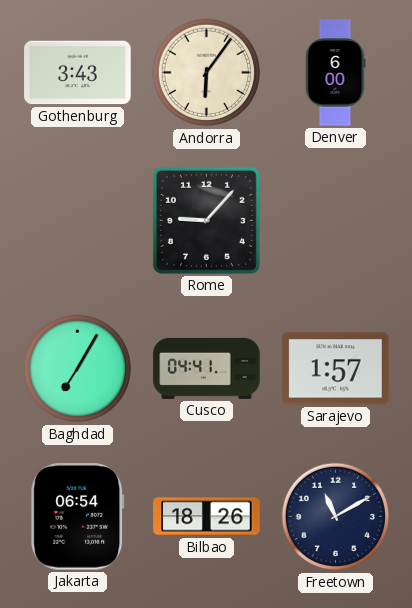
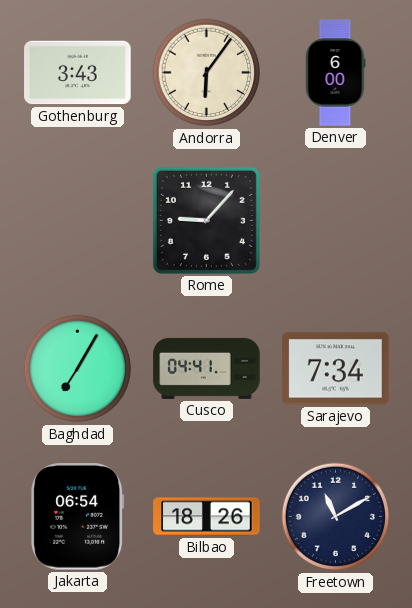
Sarajevo: 1:57 -> 7:34 (336, 369)
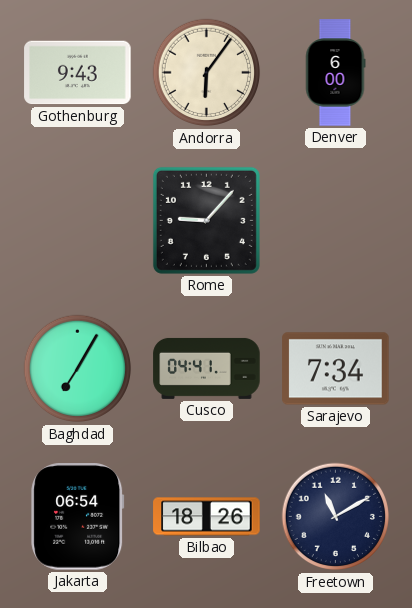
Gothenburg: 3:43 -> 9:43 (78, 73)
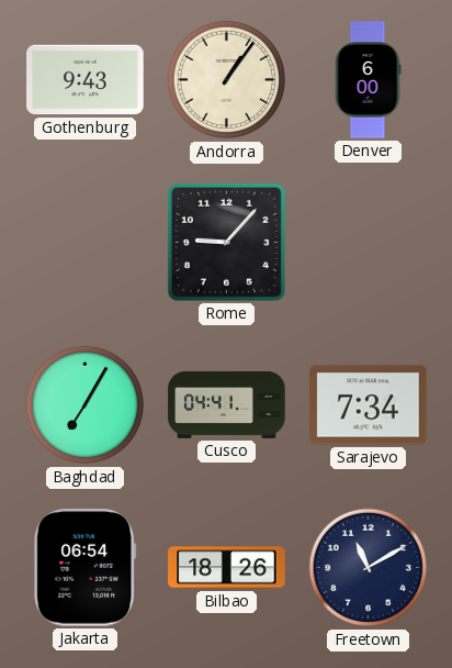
Andorra: 6:06 -> 1:06 (227, 80)
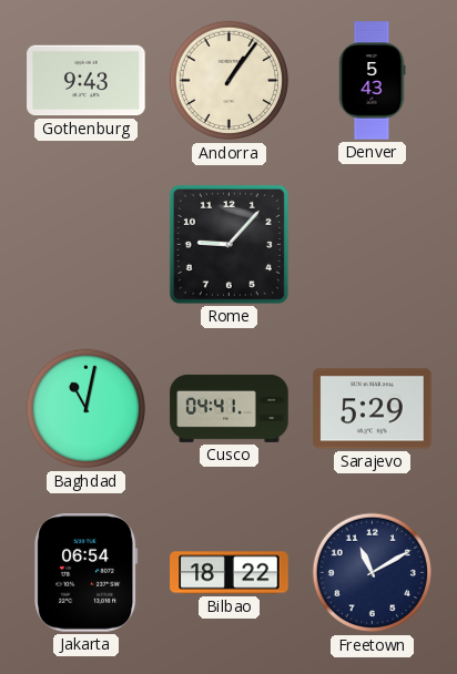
Denver: 6:00 -> 5:43 (372, 81)
Baghdad: 7:05 -> 11:02 (87, 409)
Sarajevo: 7:34 -> 5:29 (373, 409)
Bilbao: 18:26 -> 18:22 (230, 573)
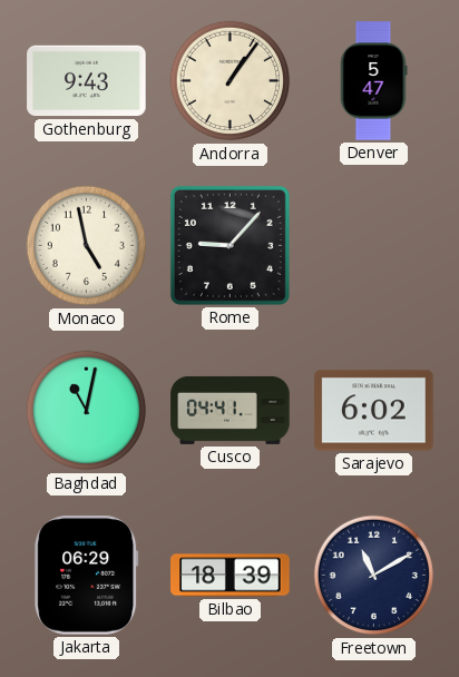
Denver: 5:43 -> 5:47 (373, 81)
Monaco: none -> 4:58 (87, 246)
Sarajevo: 5:29 -> 6:02 (374, 411)
Jakarta: 06:54 -> 06:29 (87, 576)
Bilbao: 18:22 -> 18:39 (231, 576)
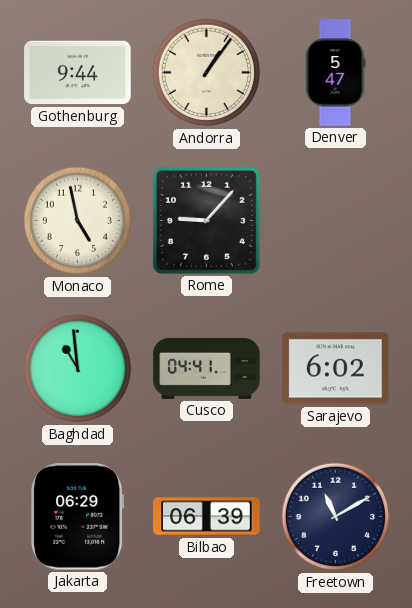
Gothenburg: 9:43 -> 9:44 (78, 73)
Baghdad: 11:02 -> 10:59 (78, 369)
Bilbao: 18:39 -> 06:39 (207, 517)
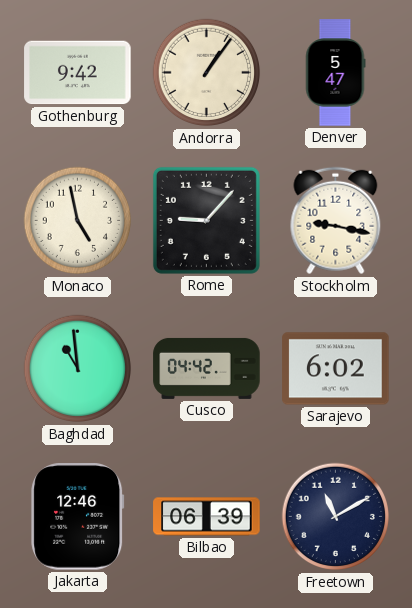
Gothenburg: 9:44 -> 9:42 (78, 73)
Stockholm: none -> 9:17 (336, 221)
Cusco: 04:41 -> 04:42 (207, 368)
Jakarta: 06:29 -> 12:46 (78, 517)
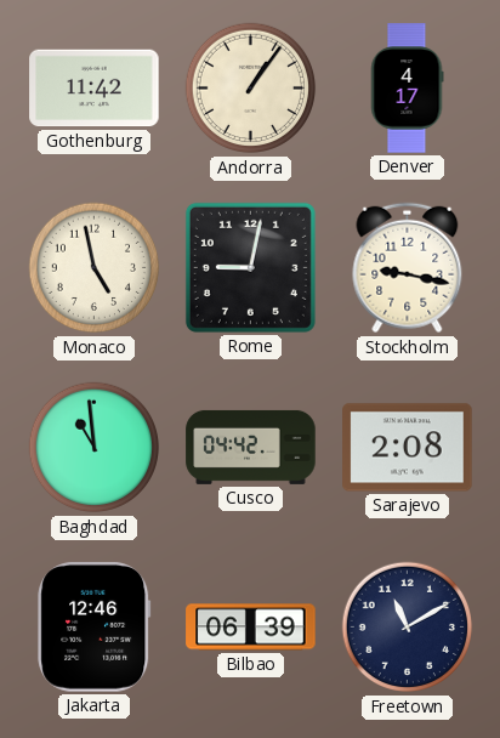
Gothenburg: 9:42 -> 11:42 (95, 89)
Denver: 5:47 -> 4:17 (407, 89)
Rome: 9:07 -> 9:02 (250, 267)
Sarajevo: 6:02 -> 2:08 (408, 448)
